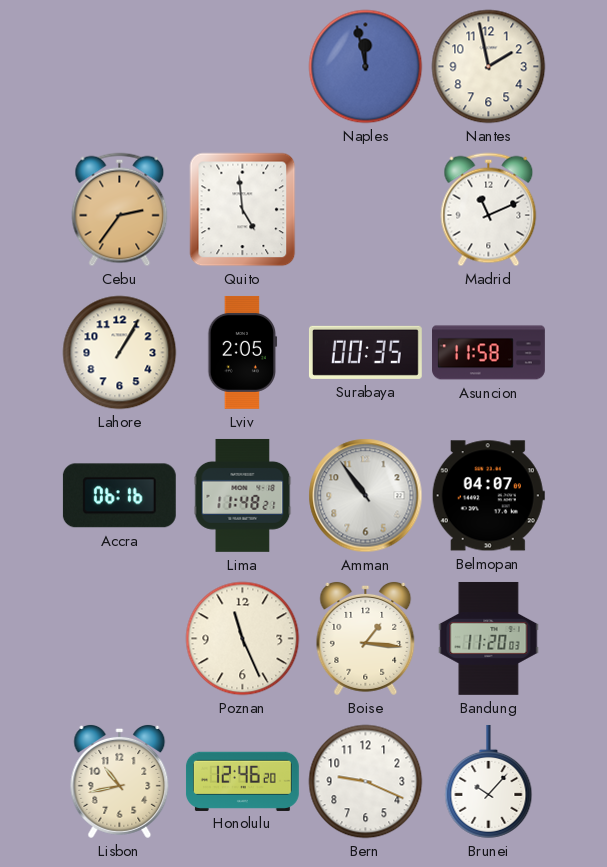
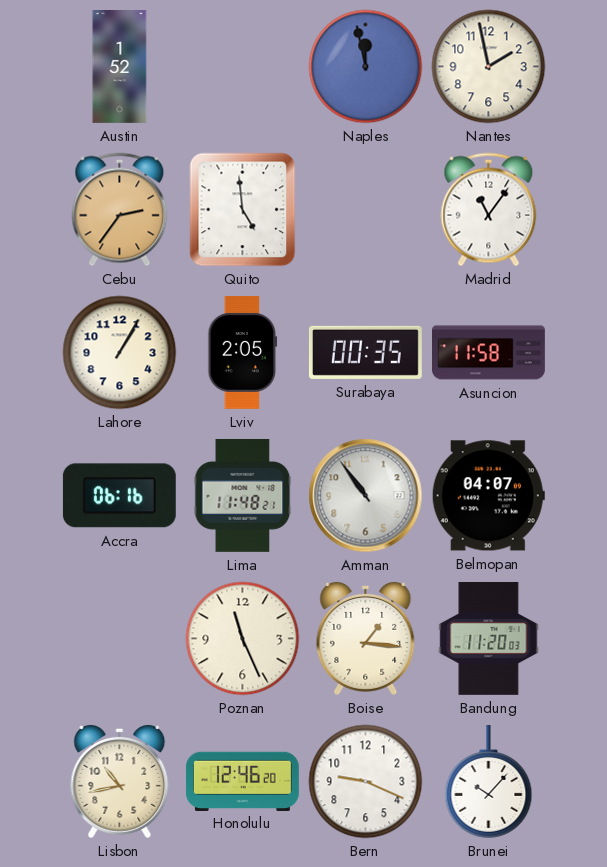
Austin: none -> 1:52 (120, 67)
Madrid: 11:11 -> 11:06 (489, 210)
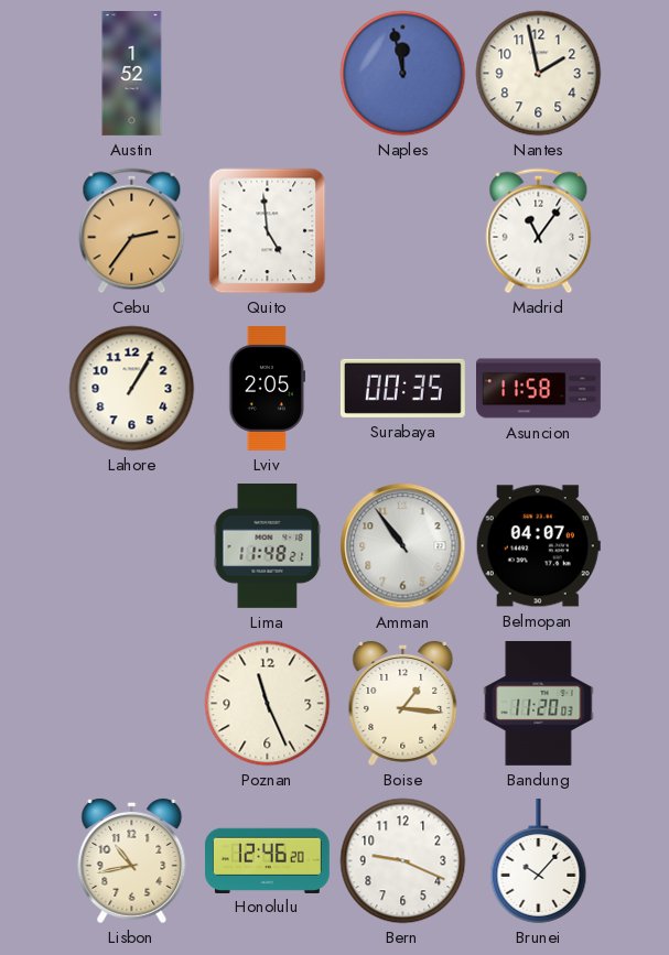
Accra: 06:16 -> none (119, 496)
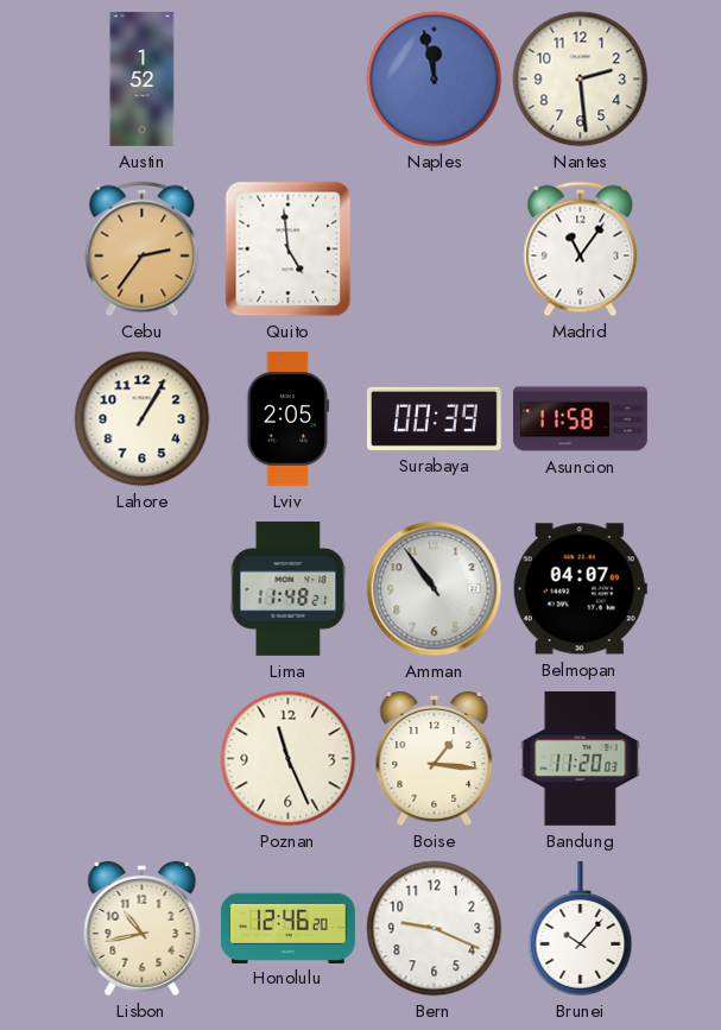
Nantes: 1:58 -> 2:29 (581, 80)
Surabaya: 00:35 -> 00:39 (434, 418)
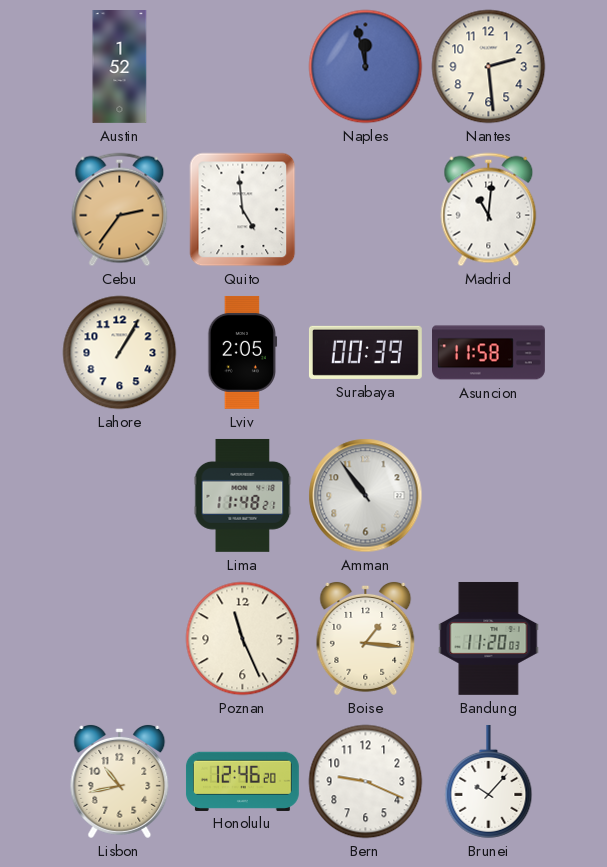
Madrid: 11:06 -> 11:01 (489, 210)
Belmopan: 04:07 -> none (580, 589)
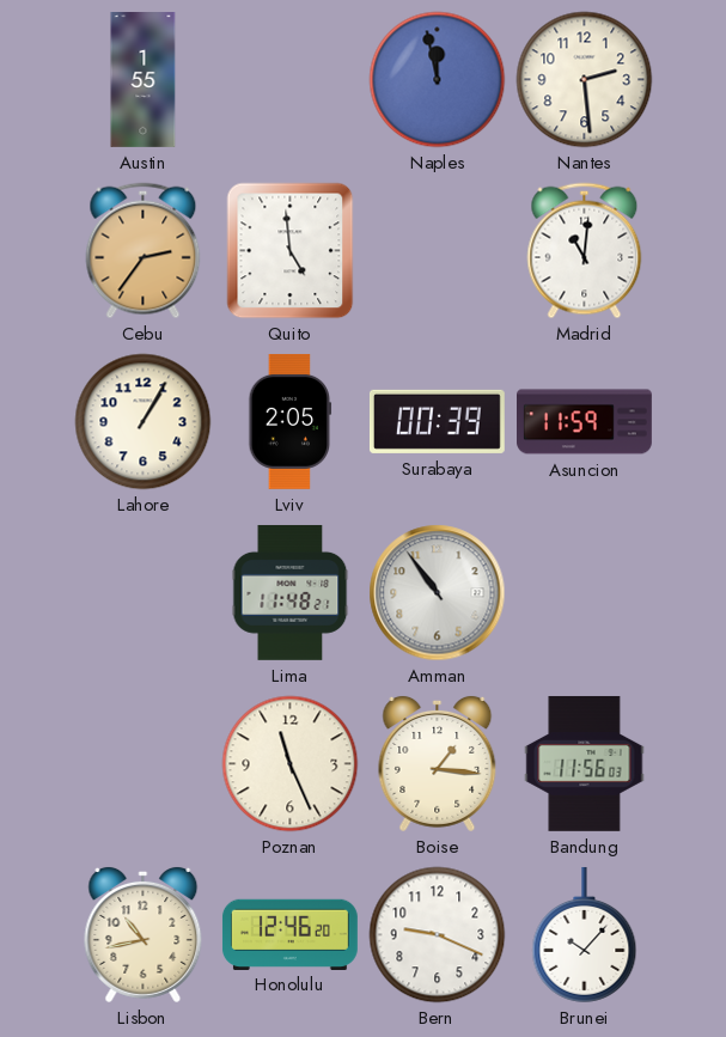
Austin: 1:52 -> 1:55 (144, 80)
Asuncion: 11:58 -> 11:59 (585, 422)
Bandung: 11:20 -> 11:56 (585, 763)
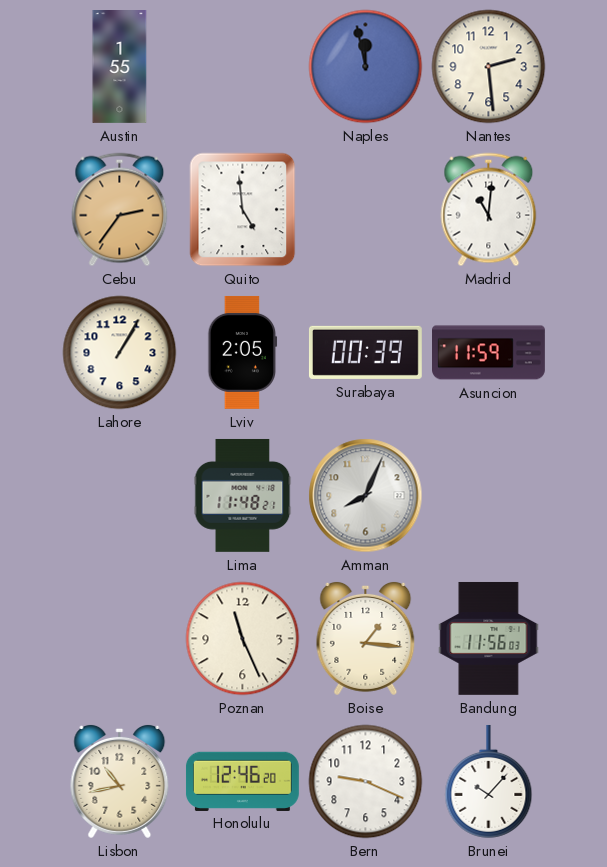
Amman: 10:54 -> 8:04 (366, 496)
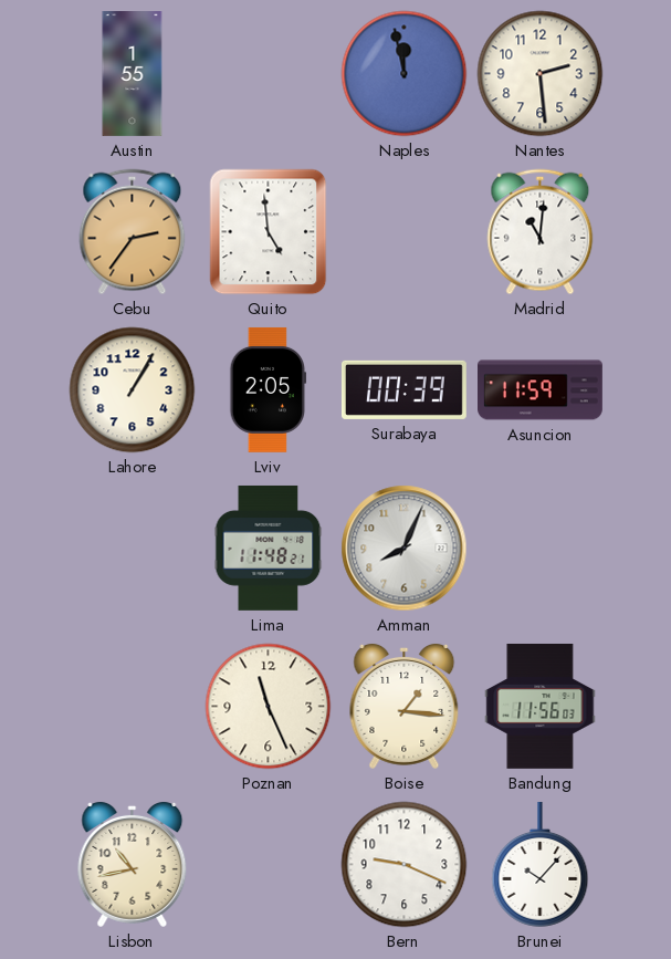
Honolulu: 12:46 -> none (242, 781)
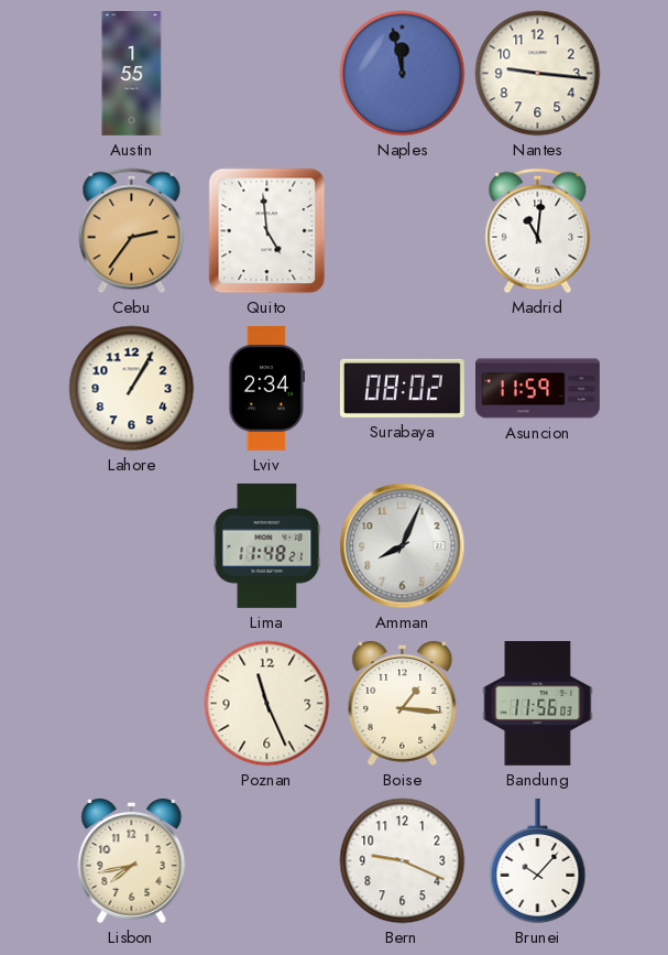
Nantes: 2:29 -> 9:16 (538, 74)
Lviv: 2:05 -> 2:34 (267, 388)
Surabaya: 00:39 -> 08:02 (402, 388)
Lisbon: 10:43 -> 7:43 (132, 860)
